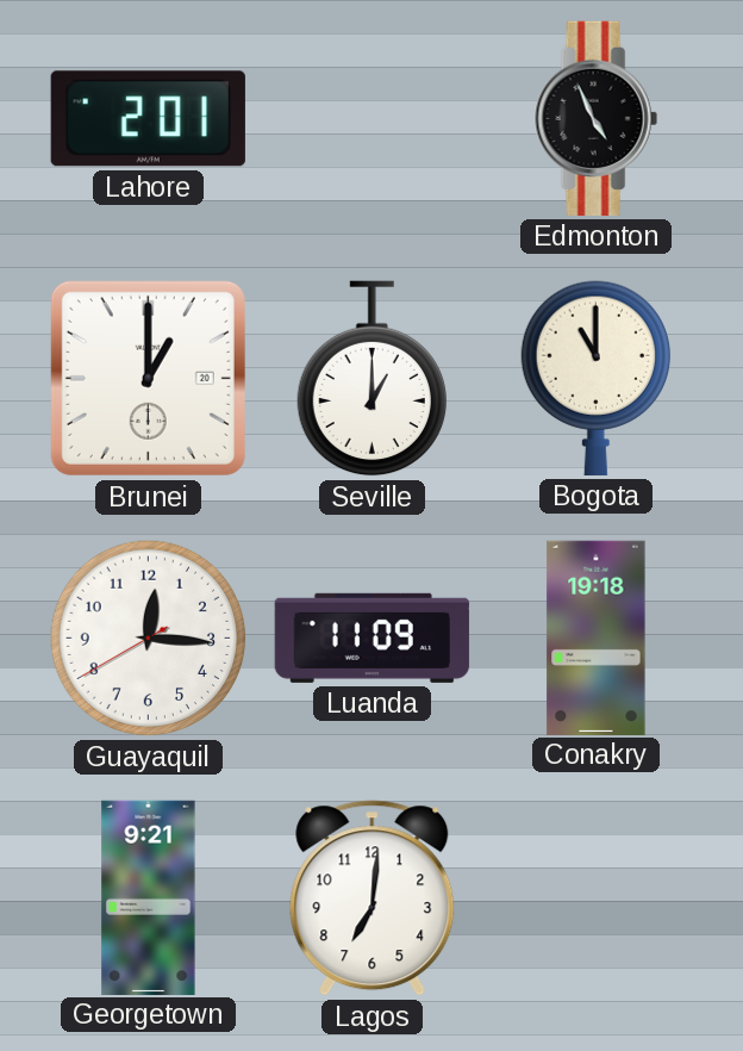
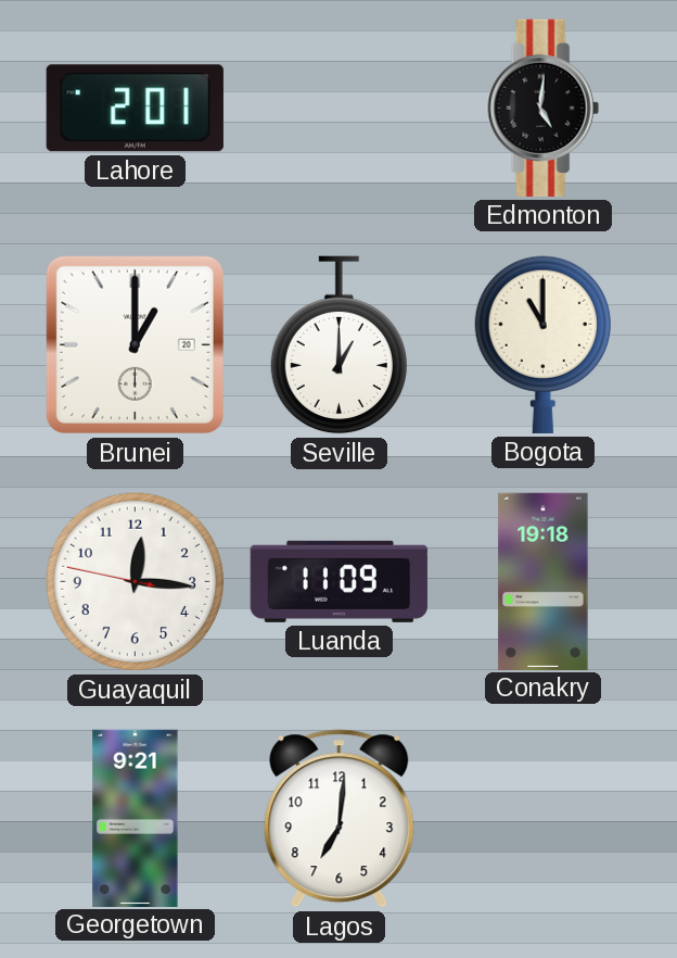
Edmonton: 4:56 -> 5:01 (542, 108)
Guayaquil: 12:15:40 -> 12:15:47 (136, 582)
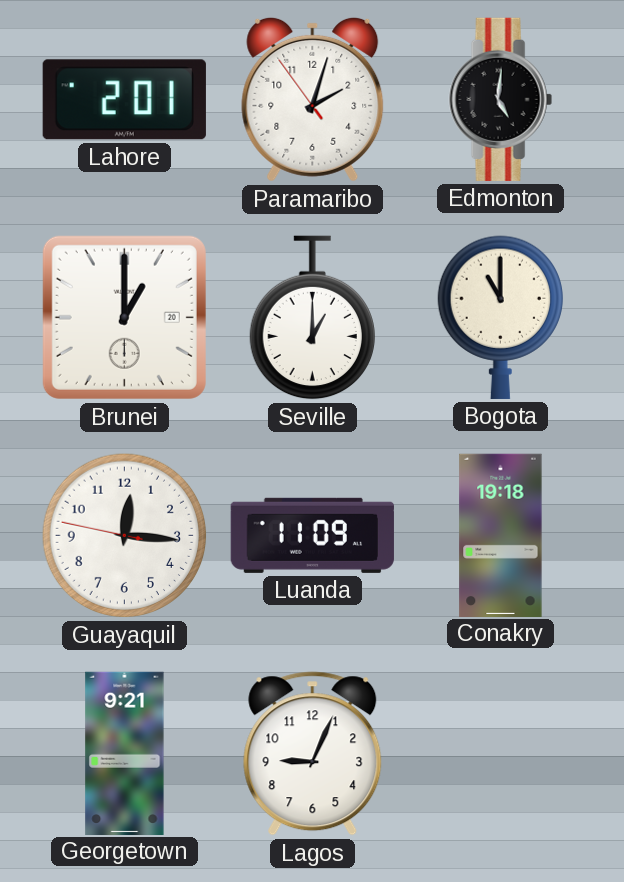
Paramaribo: none -> 2:02 (313, 99)
Lagos: 7:01 -> 9:04 (313, 754)
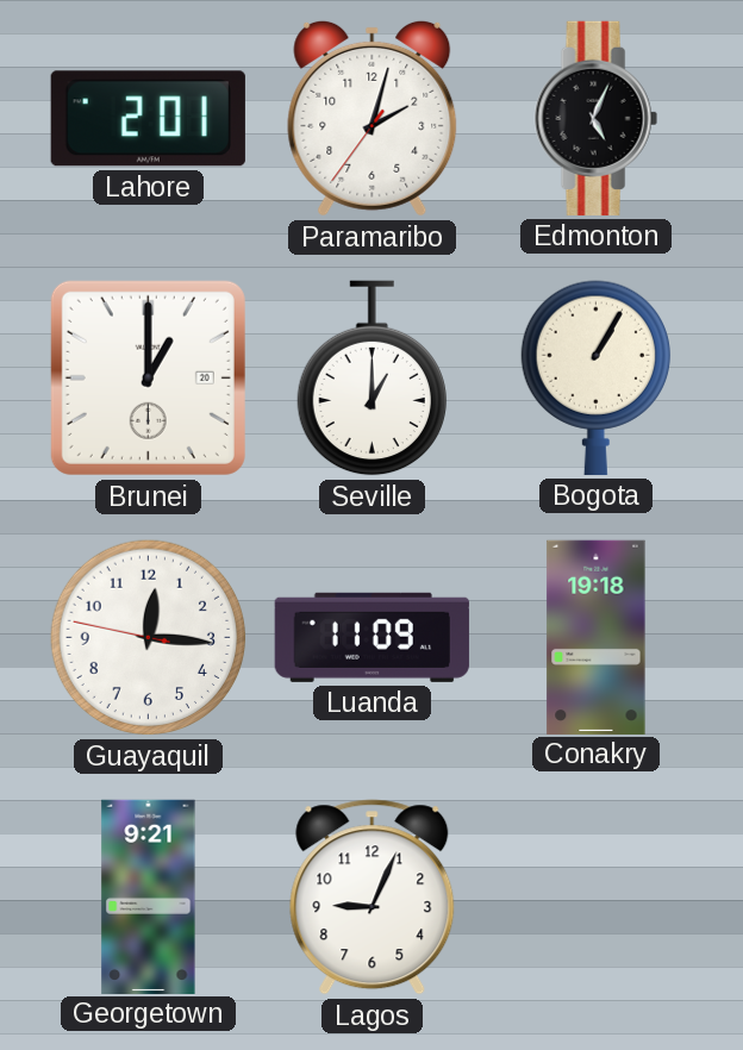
Paramaribo: 2:02:54 -> 2:02:36 (373, 118)
Edmonton: 5:01 -> 5:04 (595, 118)
Bogota: 11:00 -> 1:05 (595, 377)
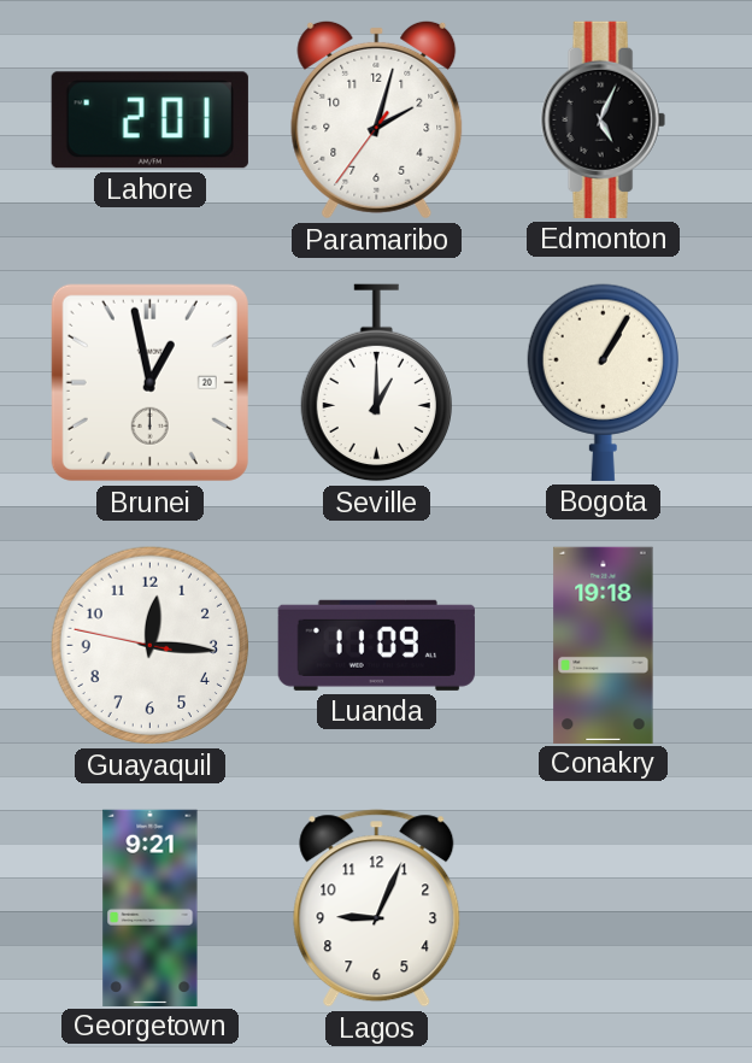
Brunei: 1:00 -> 12:58 (149, 382)
